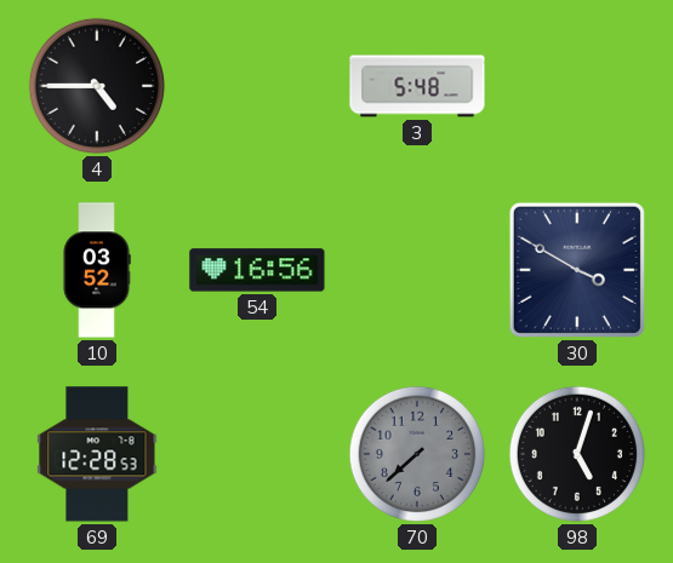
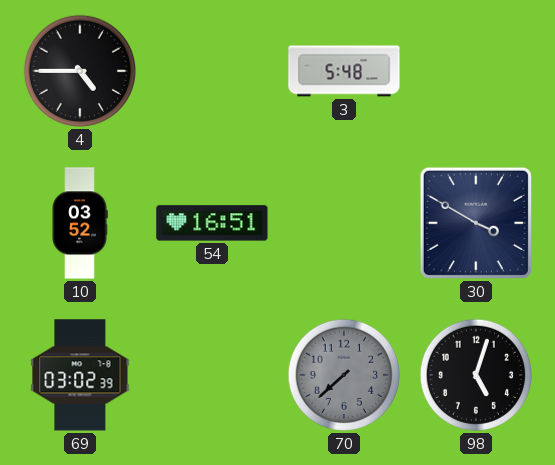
54: 16:56 -> 16:51 (212, 223)
69: 12:28 -> 03:02 (80, 375)
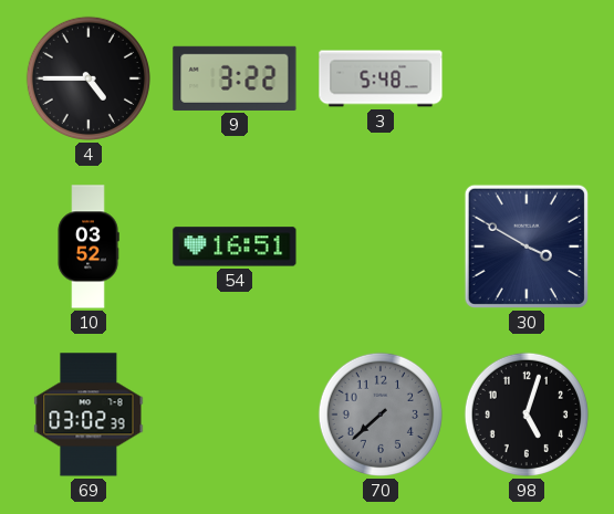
9: none -> 3:22 (235, 78)
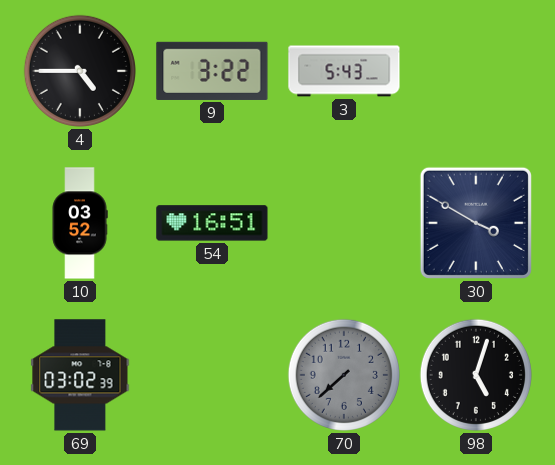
3: 5:48 -> 5:43 (344, 71)
